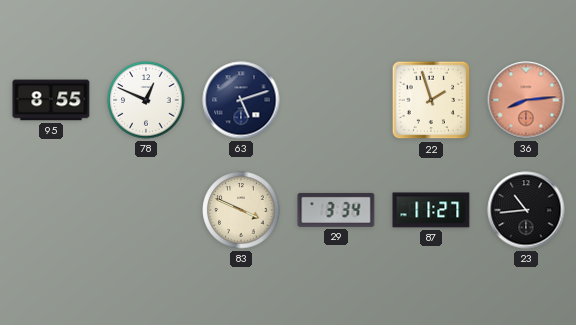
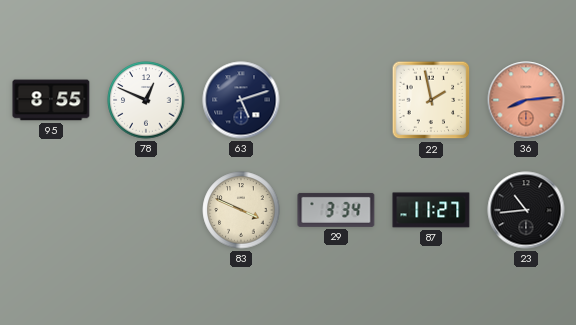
22: 1:57 -> 1:58 (431, 100)
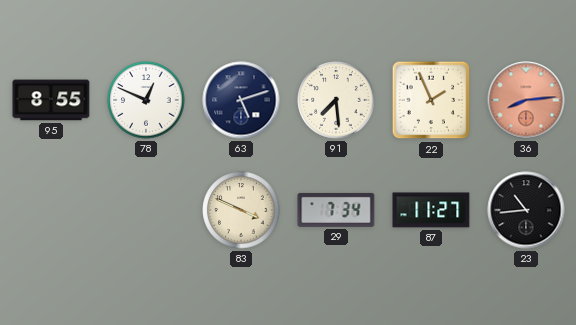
91: none -> 7:29 (336, 100)
22: 1:58 -> 1:56 (431, 100)
29: 3:34 -> 7:34 (336, 210)
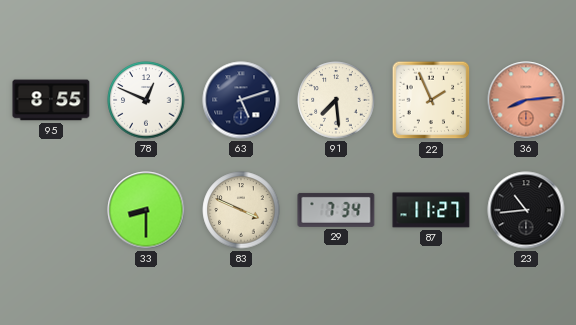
33: none -> 8:30 (146, 210)
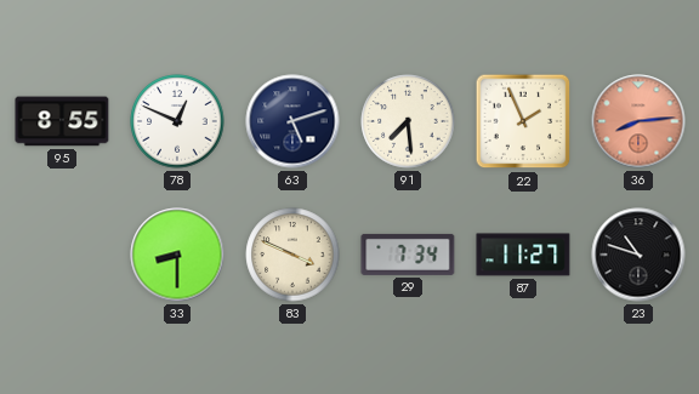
23: 10:44 -> 10:48 (638, 255)
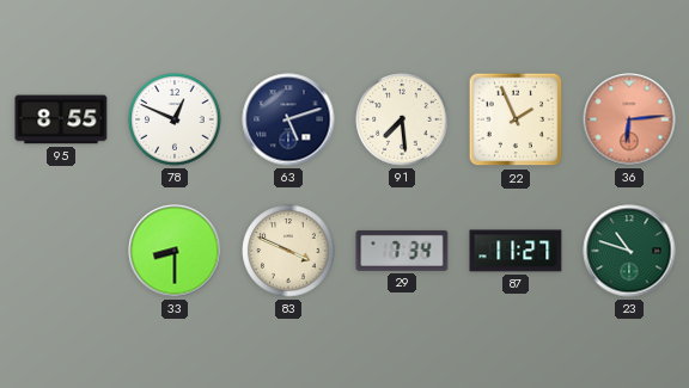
36: 8:14 -> 6:14 (629, 119)
23 dial: black -> green (629, 251)
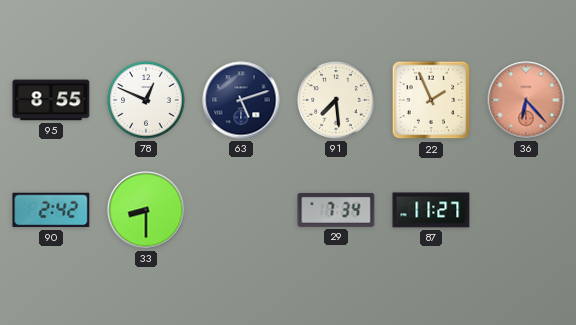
36: 6:14 -> 6:23 (526, 100)
90: none -> 2:42 (51, 210)
83: 3:49 -> none (288, 251)
23: 10:48 -> none (629, 251)
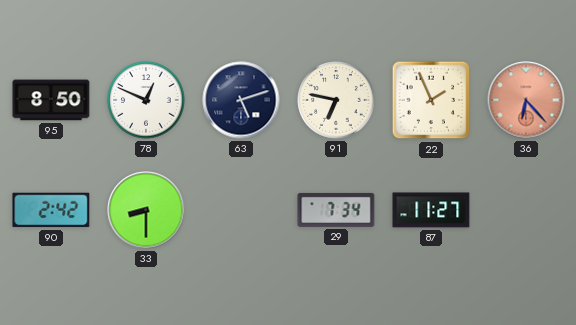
95: 8:55 -> 8:50 (51, 100)
91: 7:29 -> 6:47 (336, 100)
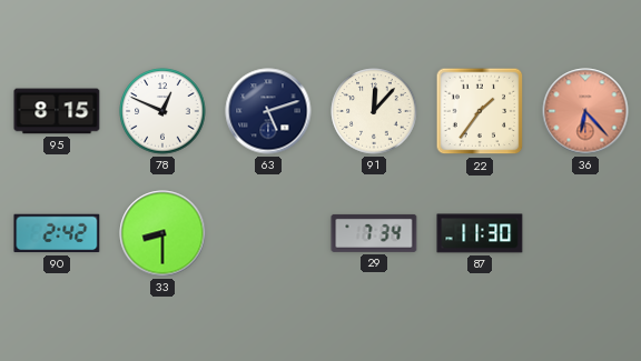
95: 8:50 -> 8:15 (57, 111)
91: 6:47 -> 12:07 (374, 111)
22: 1:56 -> 1:36 (480, 111)
87: 11:27 -> 11:30 (480, 233)
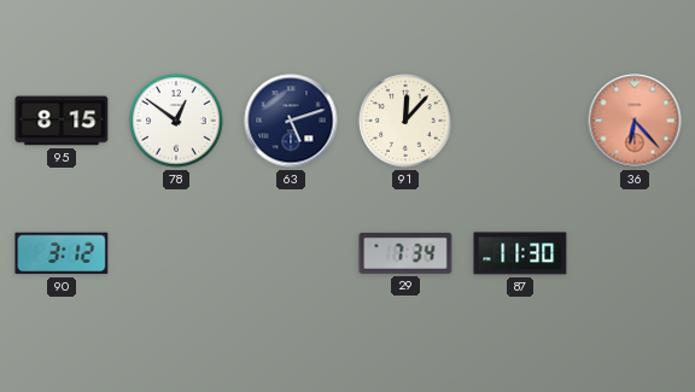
78: 12:49 -> 12:51 (176, 121)
22: 1:36 -> none (480, 111)
90: 2:42 -> 3:12 (62, 253)
33: 8:30 -> none (162, 233)
